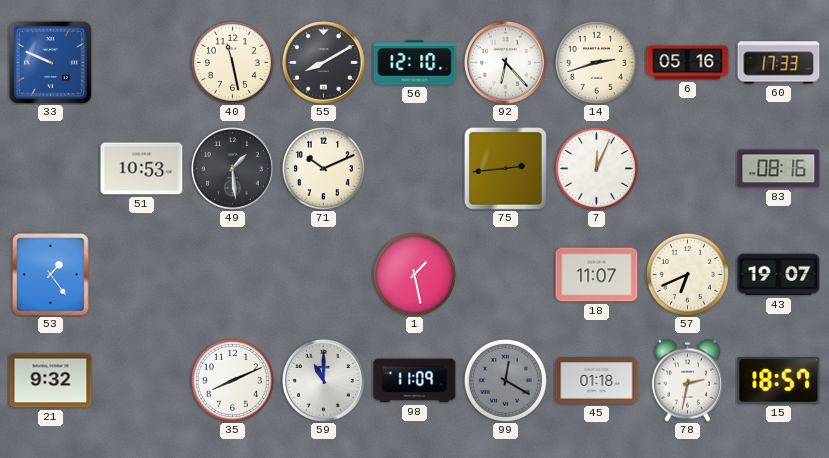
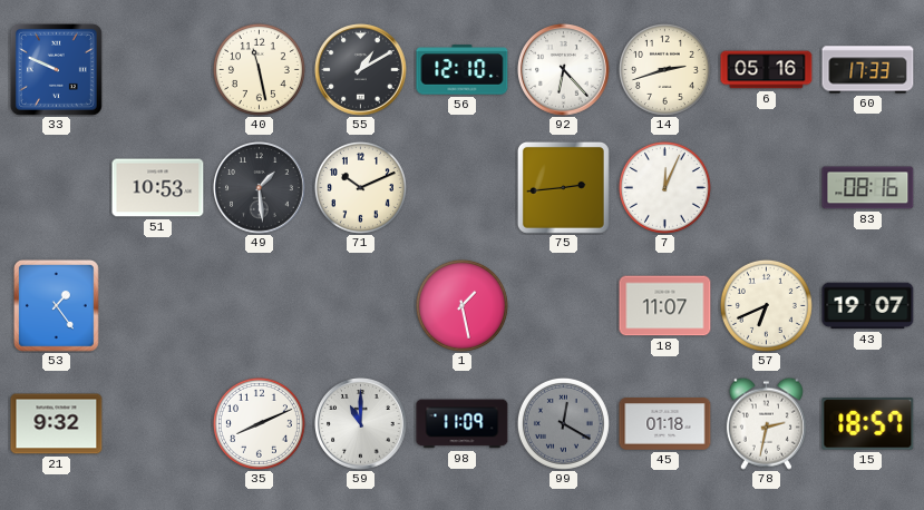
55: 8:10 -> 1:10 (361, 70)
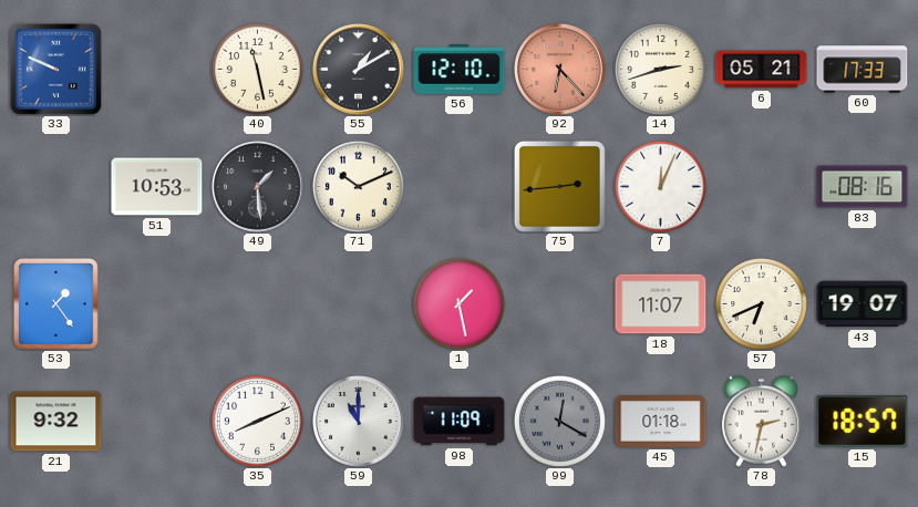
92 dial: white -> salmon (560, 70)
6: 05:16 -> 05:21 (762, 70)
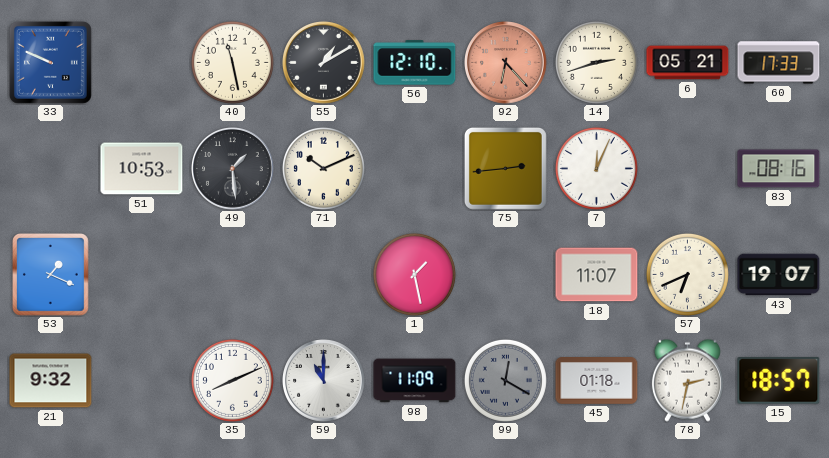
53: 1:24 -> 1:19 (51, 275)
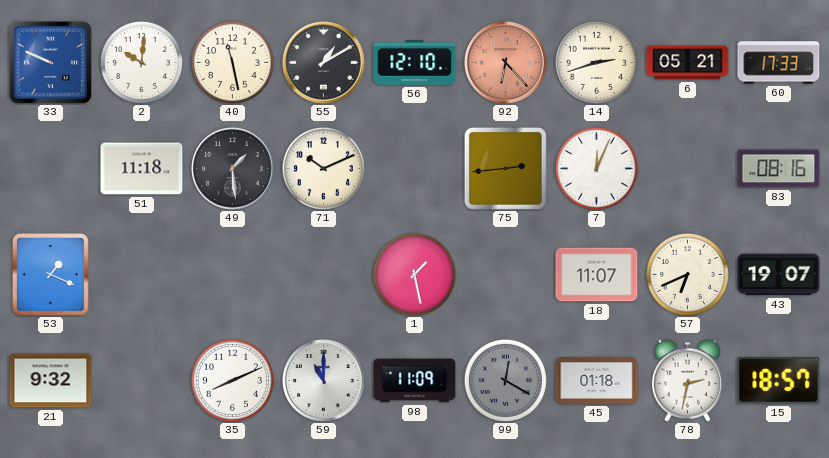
2: none -> 10:01 (141, 62)
51: 10:53 -> 11:18 (142, 169)
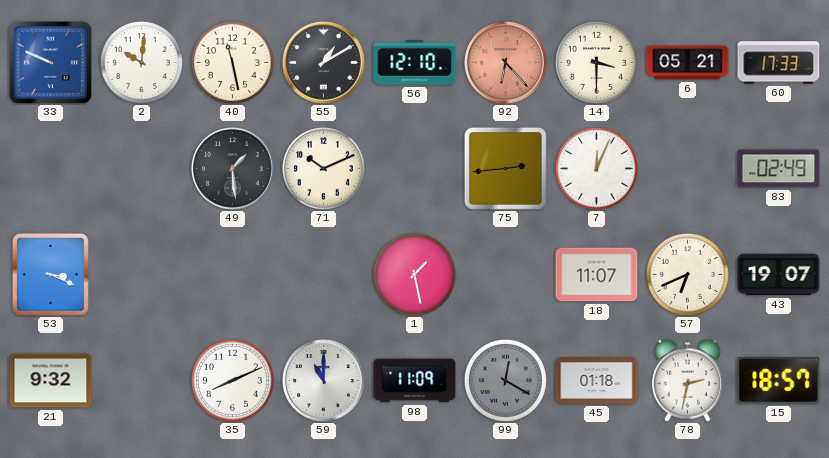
14: 2:42 -> 3:30 (596, 62)
51: 11:18 -> none (142, 169)
83: 08:16 -> 02:49 (779, 169)
53: 1:19 -> 3:19 (51, 275)
